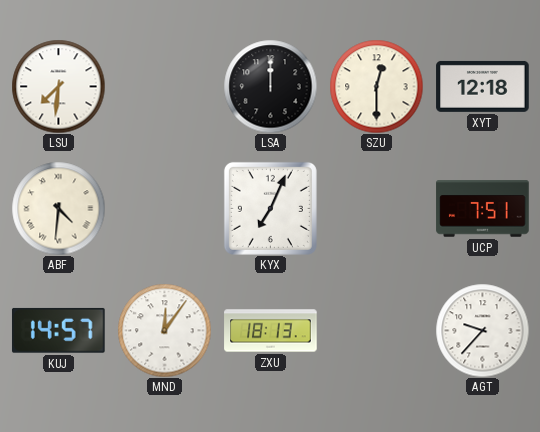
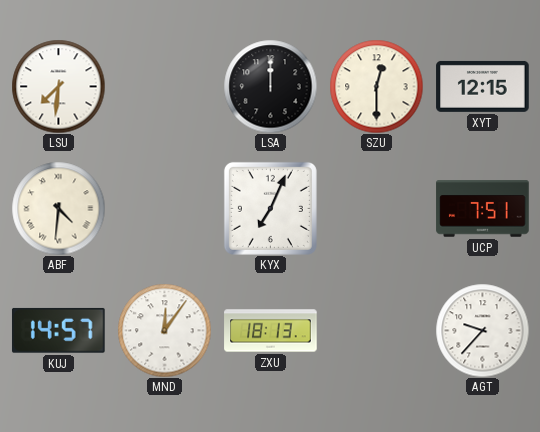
XYT: 12:18 -> 12:15 (483, 86)
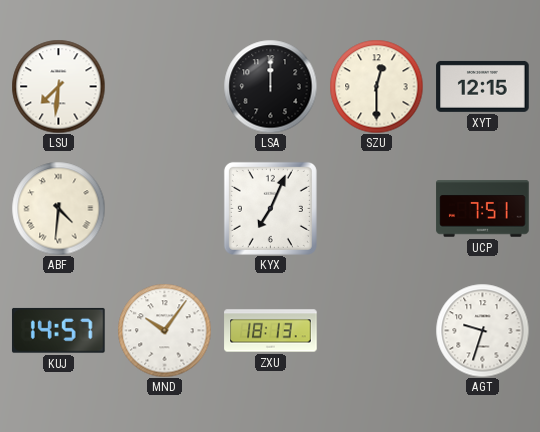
MND: 12:06 -> 10:06 (164, 330)
AGT: 9:37 -> 9:33 (482, 330)
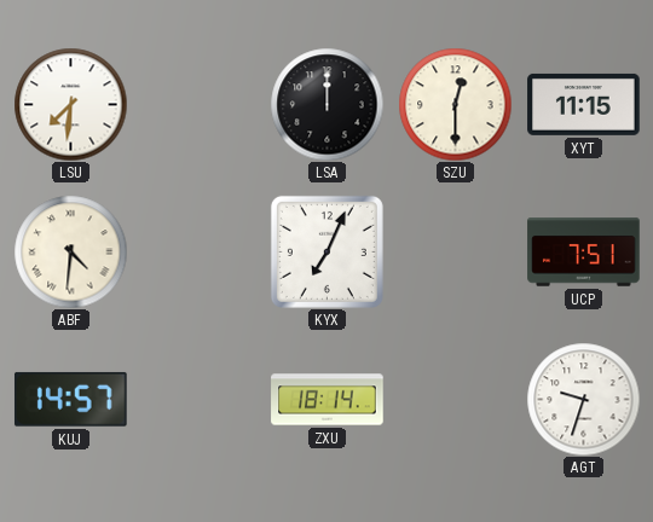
XYT: 12:15 -> 11:15 (584, 104)
MND: 10:06 -> none (164, 330)
ZXU: 18:13 -> 18:14 (328, 400)
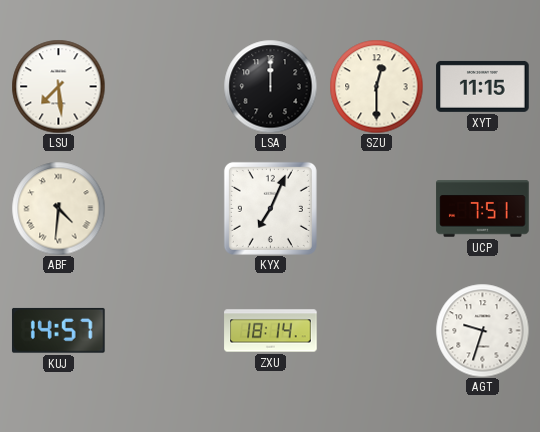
LSU: 7:31 -> 7:29 (58, 86)
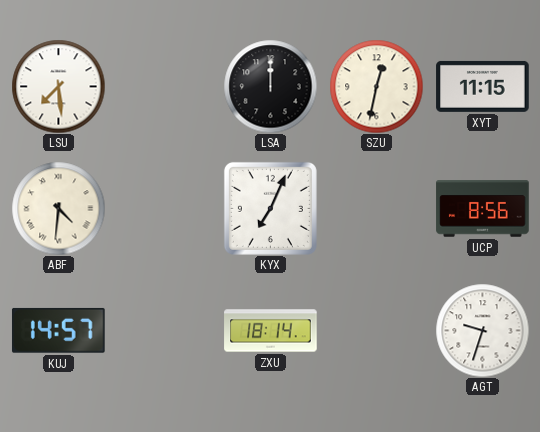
SZU: 12:30 -> 12:32 (376, 86)
UCP: 7:51 -> 8:56 (483, 209)
